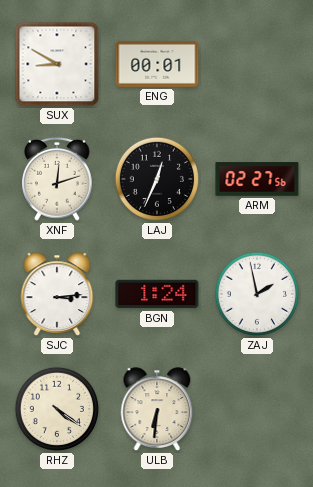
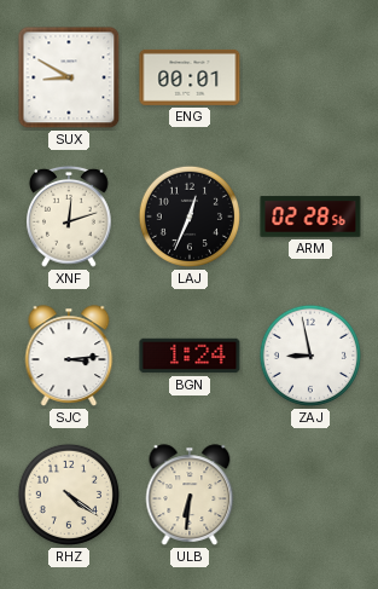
ARM: 02:27 -> 02:28 (310, 216)
ZAJ: 1:58 -> 8:58 (310, 356)
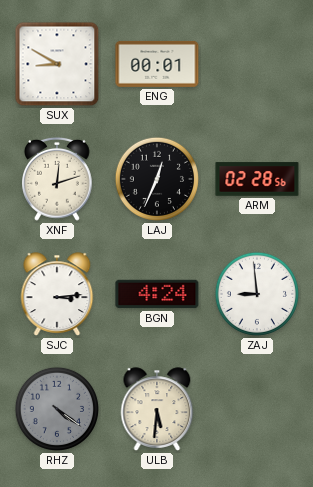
BGN: 1:24 -> 4:24 (157, 294)
ZAJ: 8:58 -> 8:59 (257, 294)
RHZ dial: cream -> grey (57, 409)
ULB: 6:31 -> 5:31 (157, 409)
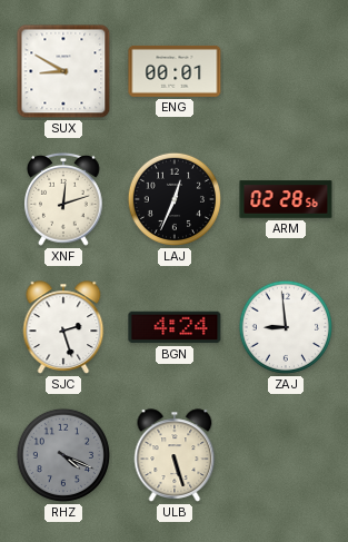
SJC: 3:14 -> 2:27 (63, 327)
RHZ: 4:21 -> 4:19 (63, 455)
ULB: 5:31 -> 5:27 (175, 455)
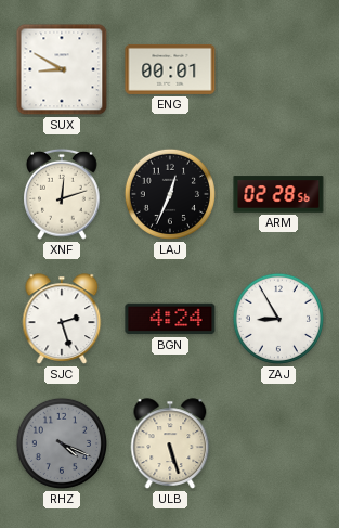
ZAJ: 8:59 -> 8:55 (278, 319)
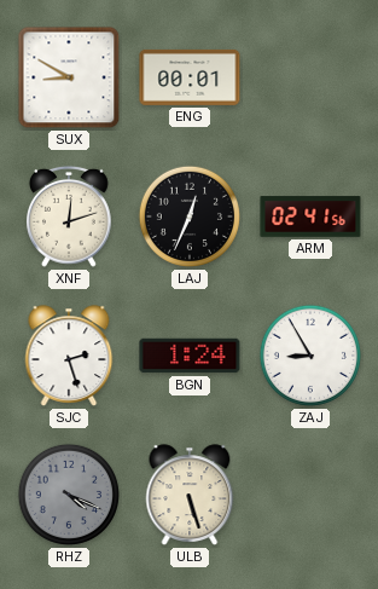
ARM: 02:28 -> 02:41 (310, 216)
BGN: 4:24 -> 1:24 (190, 356)
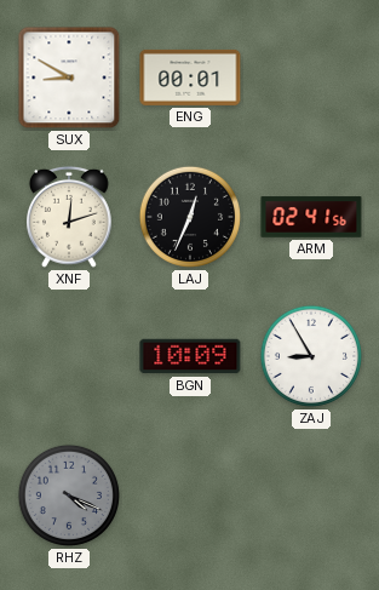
SJC: 2:27 -> none (69, 356)
BGN: 1:24 -> 10:09 (190, 356)
ULB: 5:27 -> none (190, 495)
